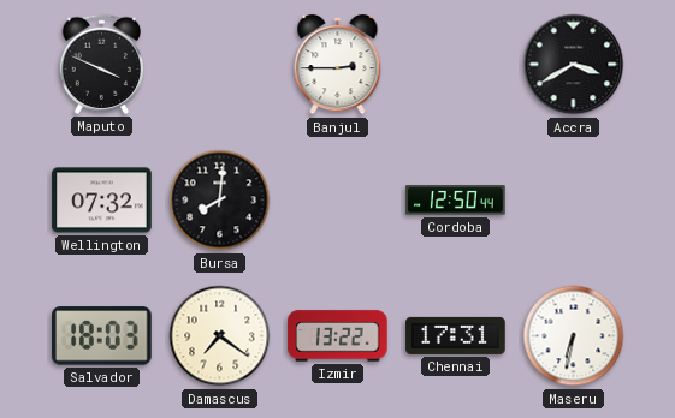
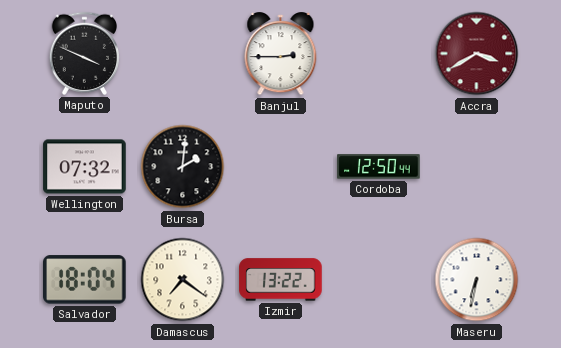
Accra dial: black -> burgundy (477, 54)
Bursa: 8:01 -> 2:01 (183, 167)
Salvador: 18:03 -> 18:04 (85, 280)
Chennai: 17:31 -> none (456, 335)
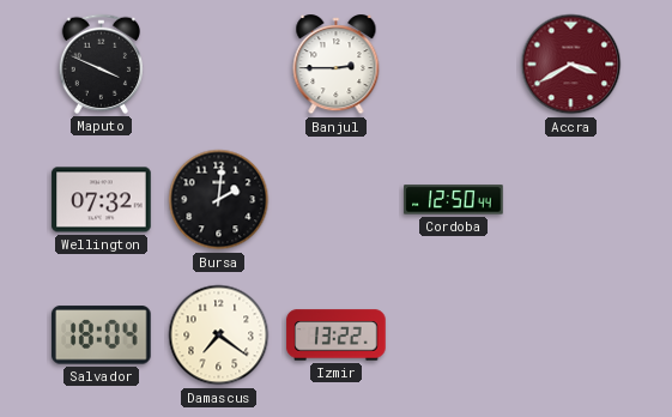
Maseru: 6:32 -> none (477, 280)
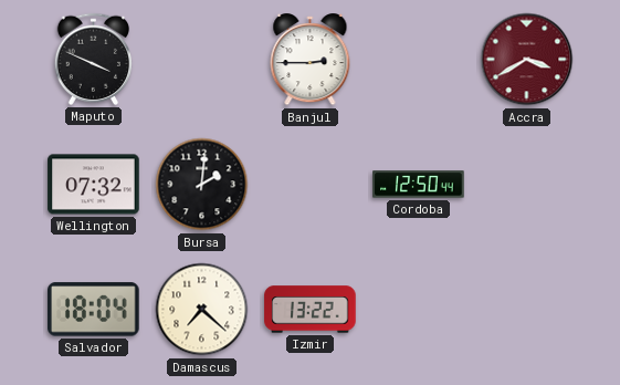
Damascus: 7:21 -> 7:22 (202, 310)
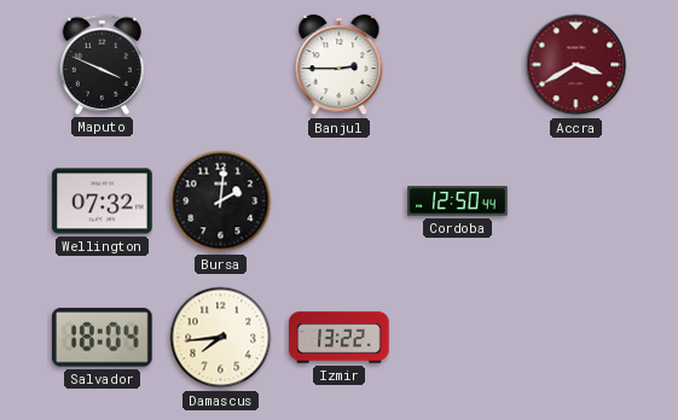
Damascus: 7:22 -> 7:44 (221, 338)
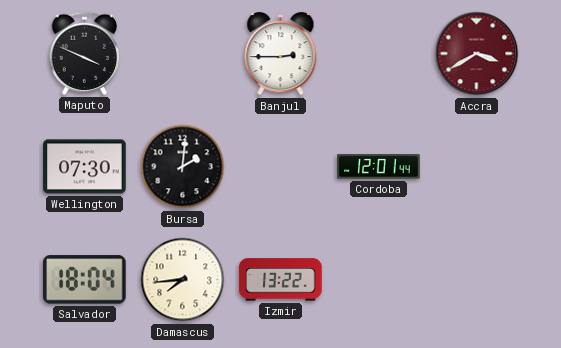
Wellington: 07:32 -> 07:30 (85, 167)
Cordoba: 12:50 -> 12:01 (379, 167)
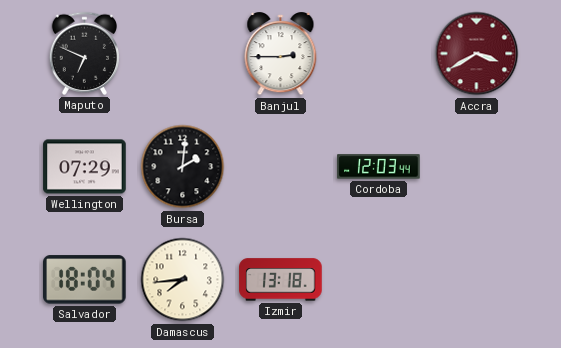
Maputo: 3:49 -> 6:49 (84, 53)
Wellington: 07:30 -> 07:29 (85, 167)
Cordoba: 12:01 -> 12:03 (379, 167)
Izmir: 13:22 -> 13:18 (281, 280)
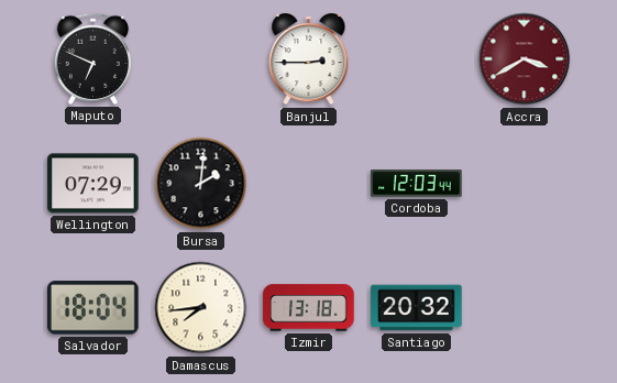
Santiago: none -> 20:32 (417, 308)
